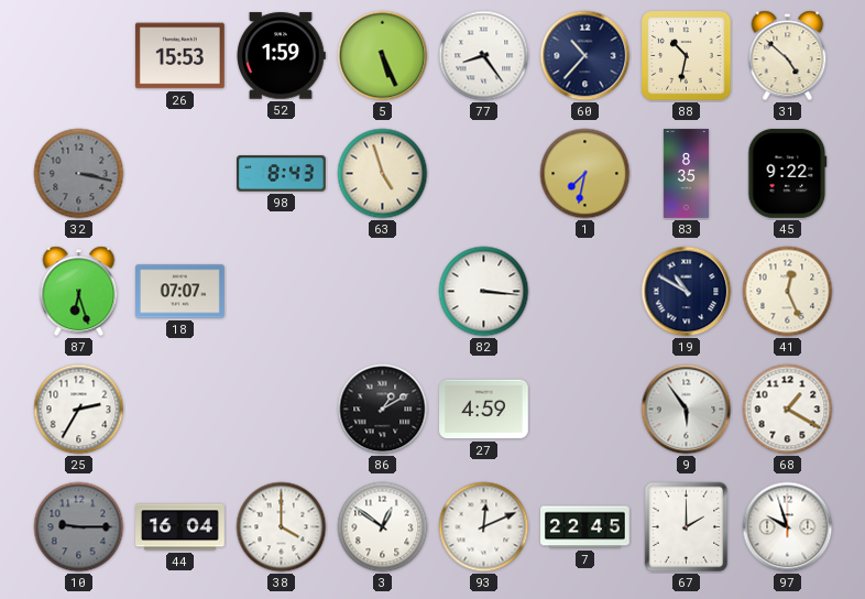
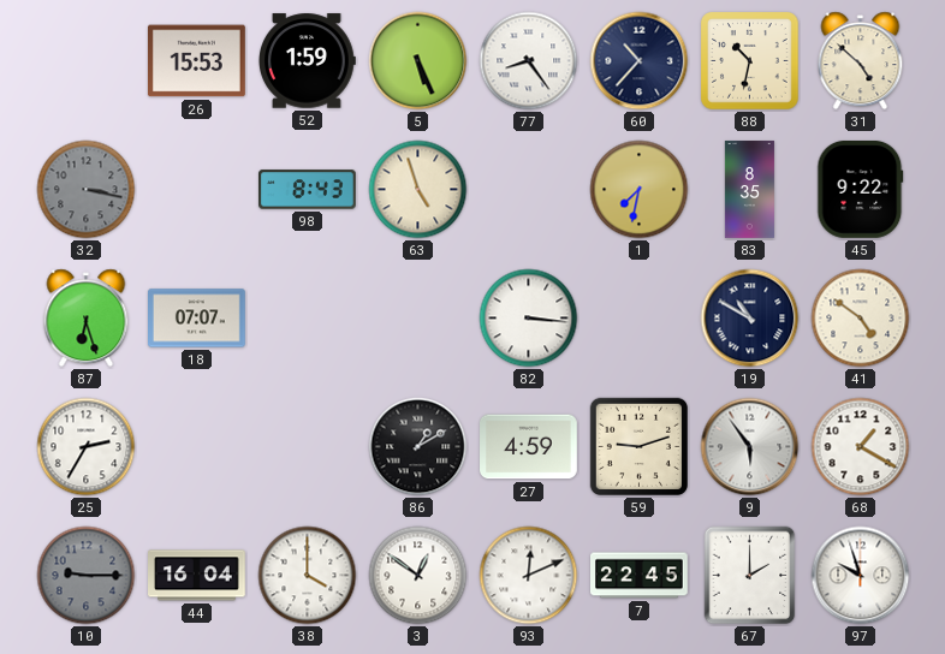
41: 12:26 -> 4:51 (861, 319)
59: none -> 9:12 (638, 446)
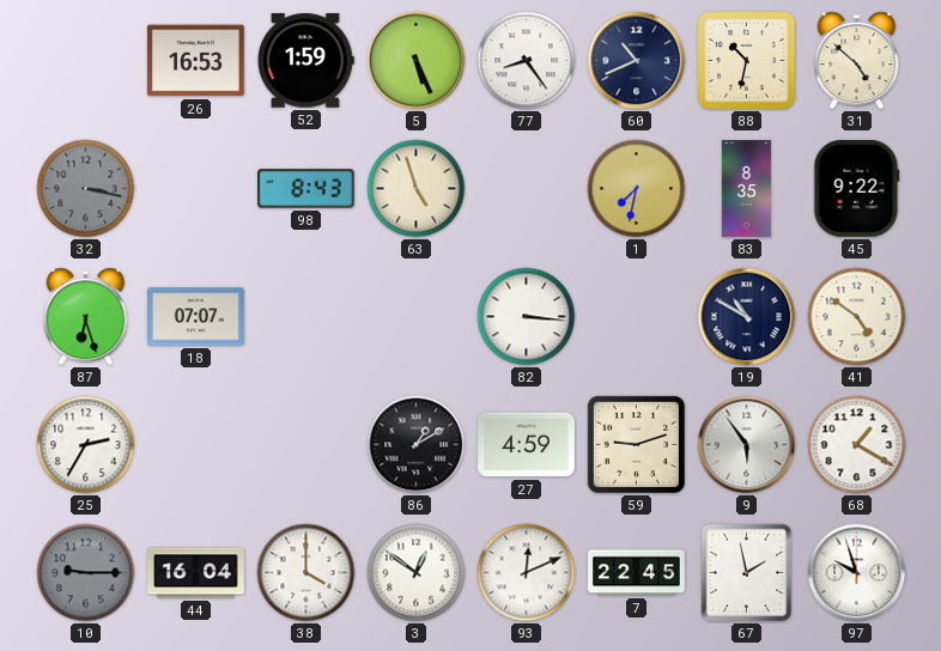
26: 15:53 -> 16:53 (196, 61)
60: 10:37 -> 10:41 (637, 61)
67: 2:00 -> 1:58 (747, 573)
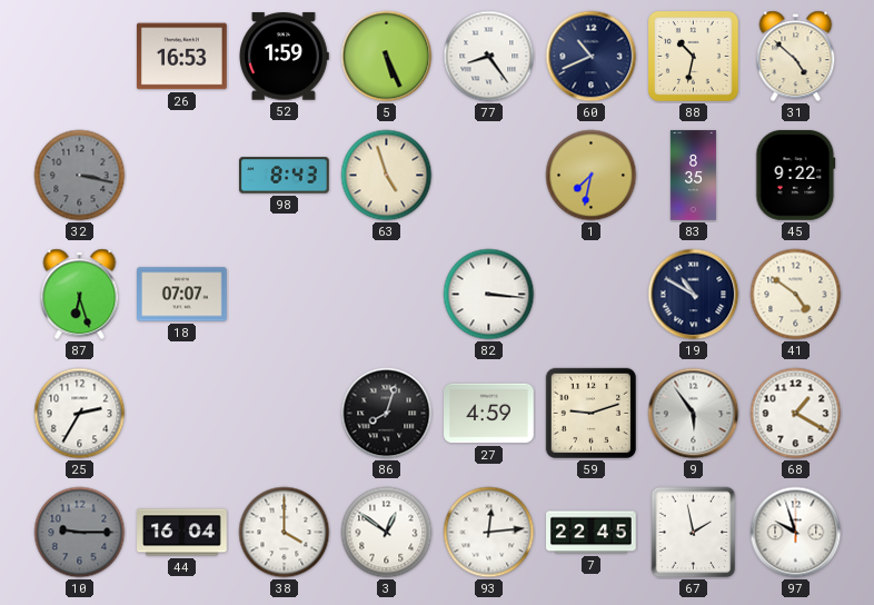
86: 1:10 -> 8:03 (387, 414)
93: 12:11 -> 12:14 (489, 533)
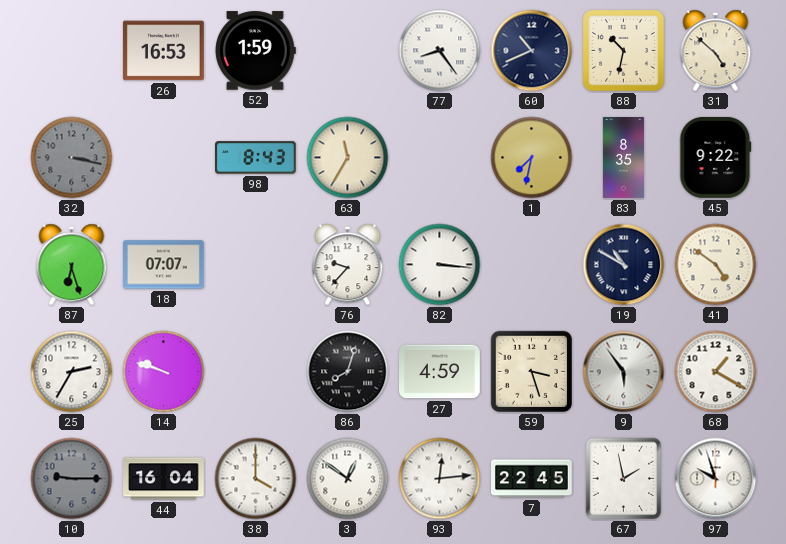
5: 5:26 -> none (387, 57)
63: 4:57 -> 11:35 (348, 158)
76: none -> 9:37 (348, 265)
14: none -> 9:48 (164, 372)
59: 9:12 -> 3:27 (531, 371)
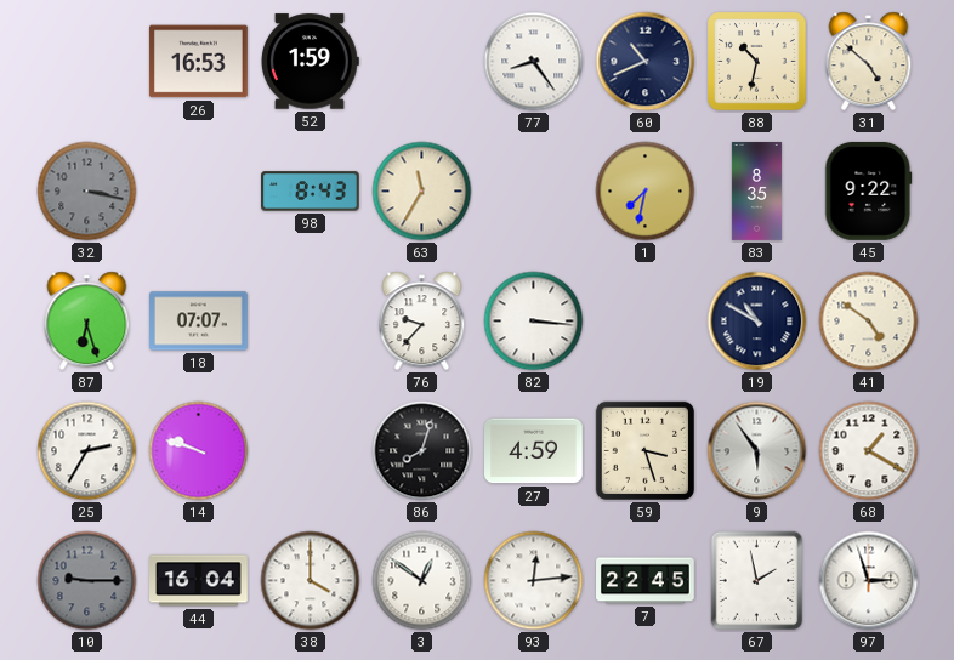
97: 9:57 -> 2:57 (869, 581)
